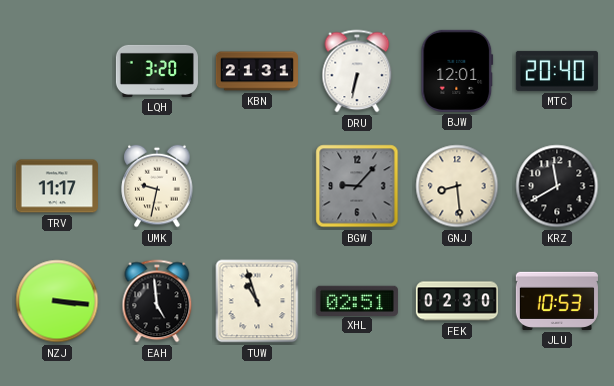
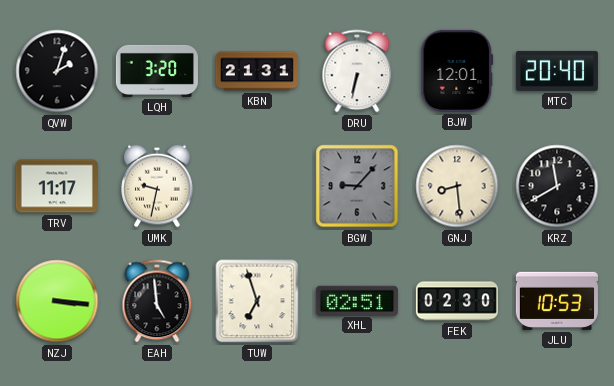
QVW: none -> 2:03 (57, 71)
TUW: 10:57 -> 6:57 (257, 301)
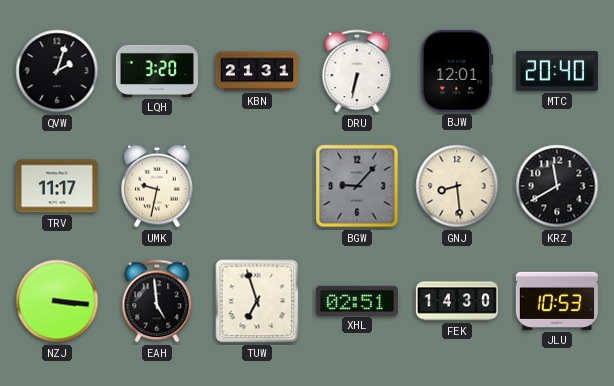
FEK: 02:30 -> 14:30 (457, 301)
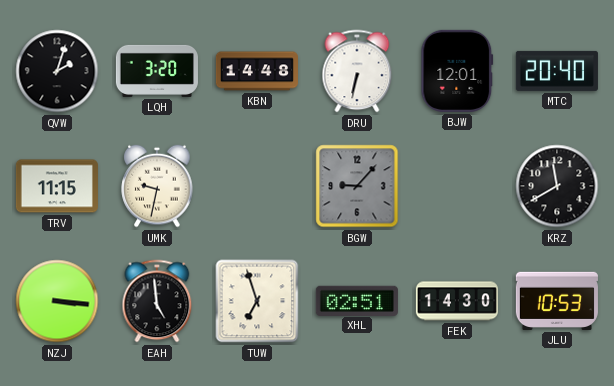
KBN: 21:31 -> 14:48 (257, 71)
TRV: 11:17 -> 11:15 (57, 186)
GNJ: 8:29 -> none (457, 186)
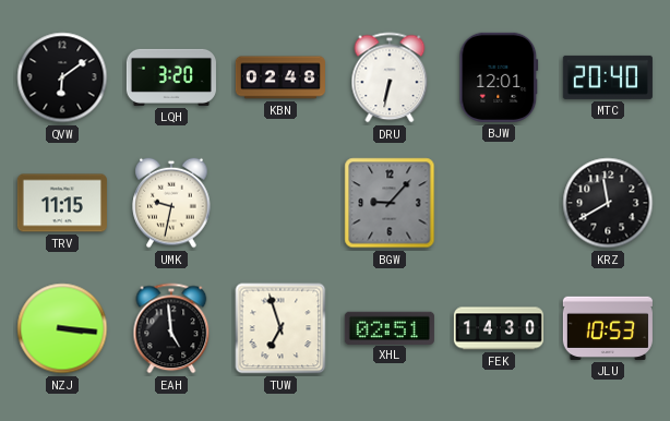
QVW: 2:03 -> 6:09 (62, 77)
KBN: 14:48 -> 02:48 (280, 77)
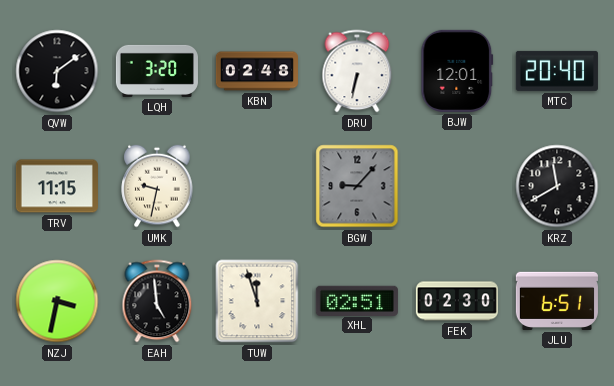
NZJ: 3:16 -> 3:32 (57, 301)
TUW: 6:57 -> 11:57 (257, 301)
FEK: 14:30 -> 02:30 (457, 301)
JLU: 10:53 -> 6:51 (557, 301)
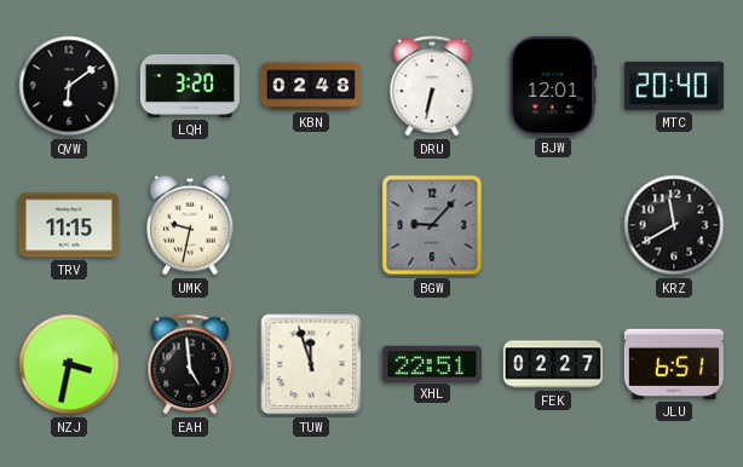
XHL: 02:51 -> 22:51 (432, 363)
FEK: 02:30 -> 02:27 (553, 364)
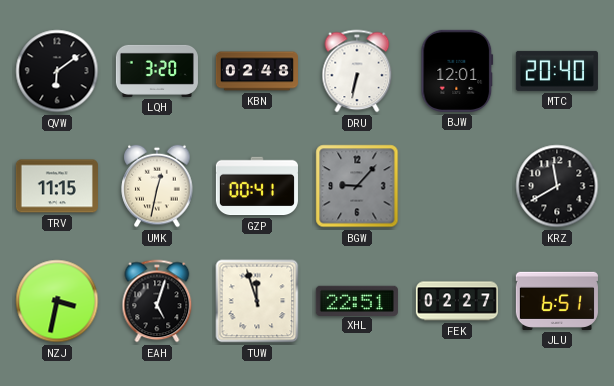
UMK: 9:32 -> 12:32 (157, 186)
GZP: none -> 00:41 (257, 186)
EAH: 4:59 -> 5:03 (157, 301)
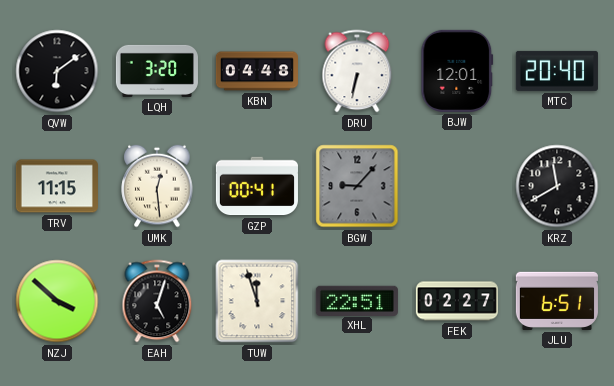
KBN: 02:48 -> 04:48 (257, 71)
UMK: 12:32 -> 12:29 (157, 186)
NZJ: 3:32 -> 3:52 (57, 301)
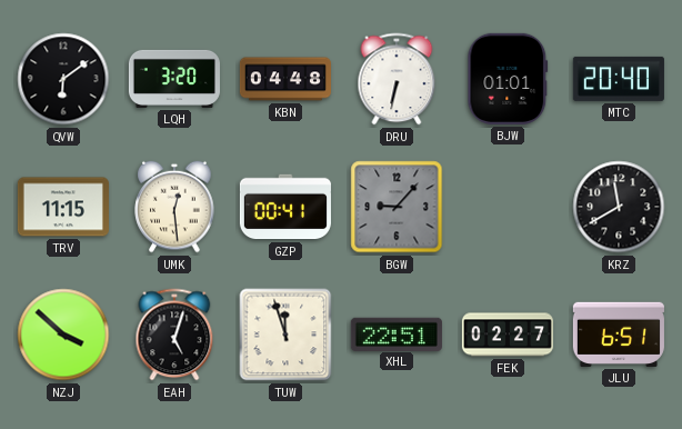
BJW: 12:01 -> 01:01 (508, 79)
